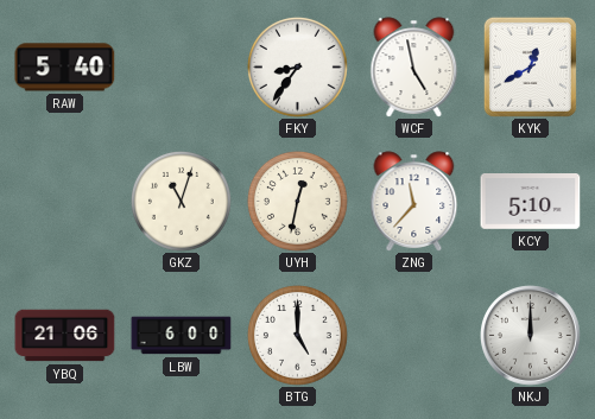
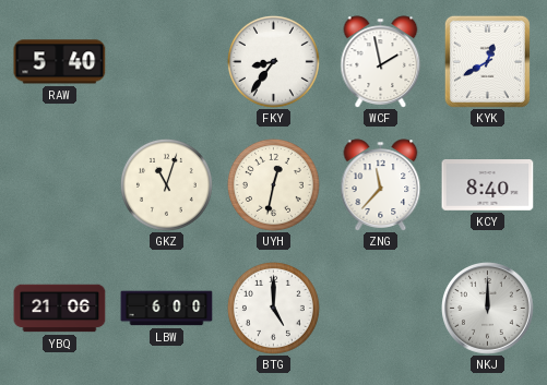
WCF: 4:58 -> 1:58 (381, 62)
KCY: 5:10 -> 8:40 (488, 185)
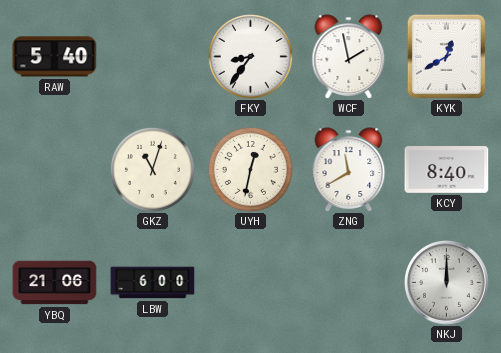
ZNG: 11:37 -> 11:40 (349, 170)
BTG: 5:00 -> none (273, 308)
